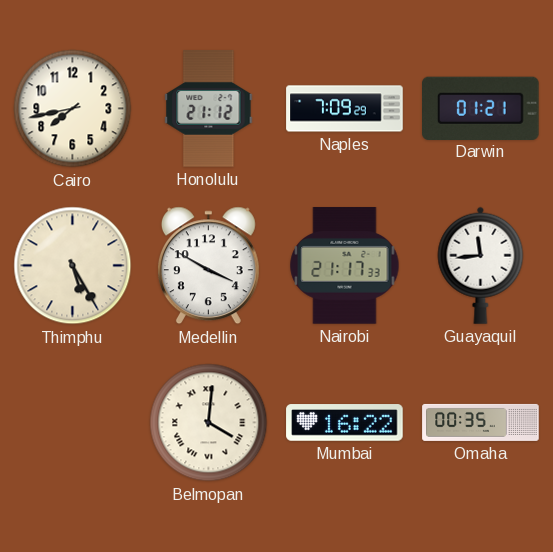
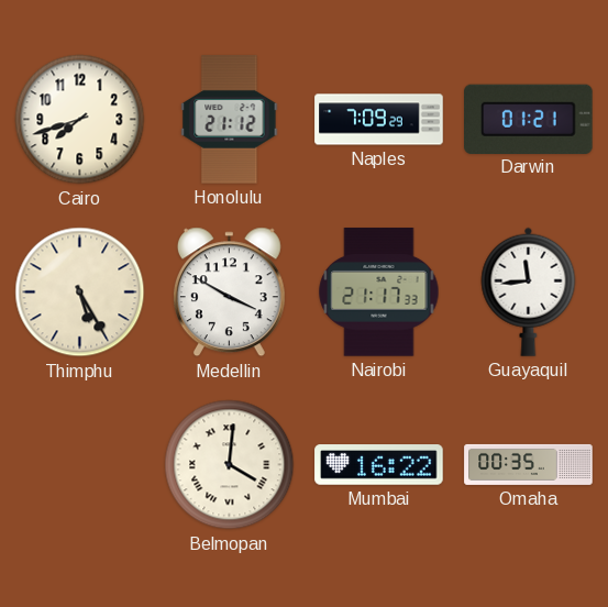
Cairo: 7:43 -> 7:42 (80, 120)
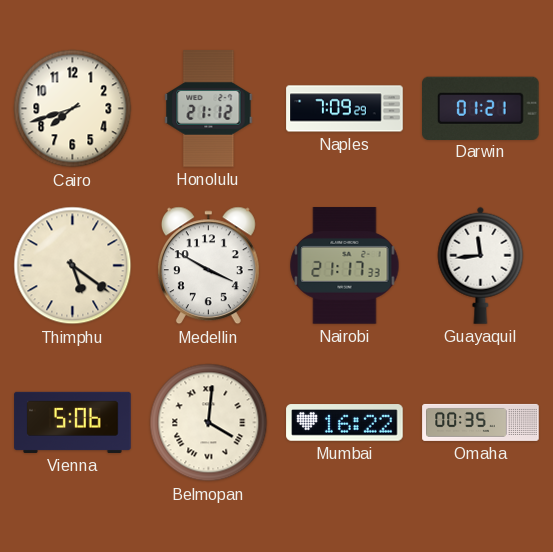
Thimphu: 5:25 -> 5:21 (73, 266)
Vienna: none -> 5:06 (73, 422)
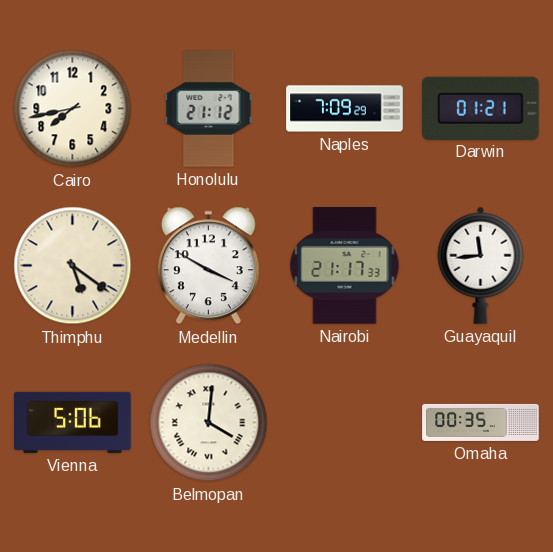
Cairo: 7:42 -> 7:43 (73, 109)
Mumbai: 16:22 -> none (345, 423)
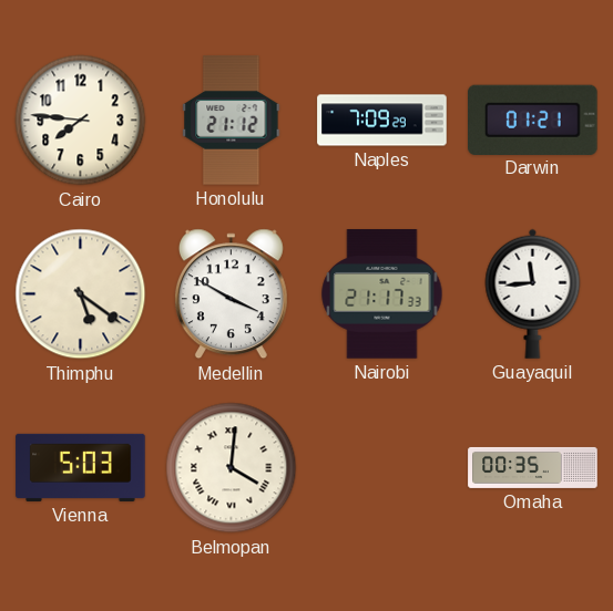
Cairo: 7:43 -> 7:46 (81, 121)
Vienna: 5:06 -> 5:03 (81, 467)
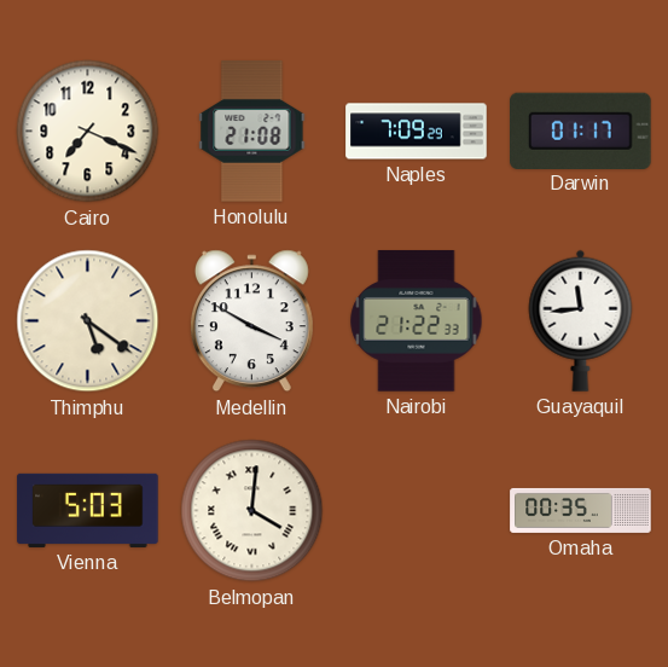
Cairo: 7:46 -> 7:19 (88, 132)
Honolulu: 21:12 -> 21:08 (252, 132)
Darwin: 01:21 -> 01:17 (581, 130)
Nairobi: 21:17 -> 21:22 (417, 321)
